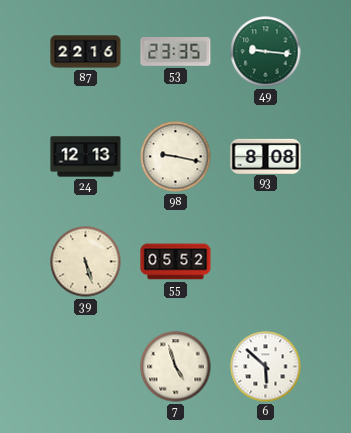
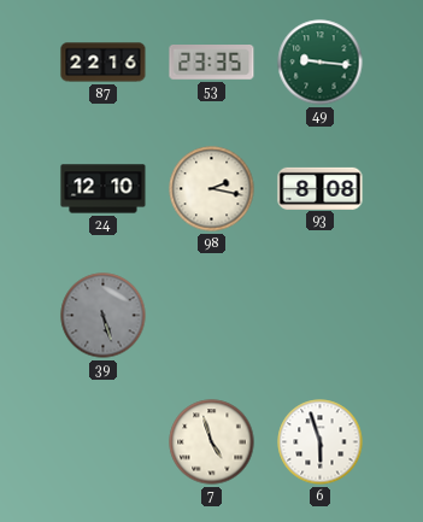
24: 12:13 -> 12:10 (104, 189)
98: 9:17 -> 2:17 (212, 189)
39 dial: cream -> grey (104, 316)
55: 05:52 -> none (176, 262)
6: 5:52 -> 5:57 (321, 442)
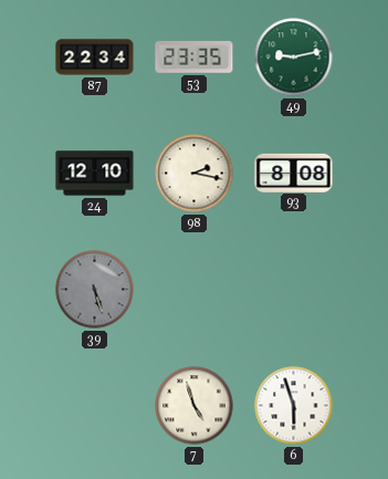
87: 22:16 -> 22:34 (95, 58)
49: 9:16 -> 9:13 (294, 58)
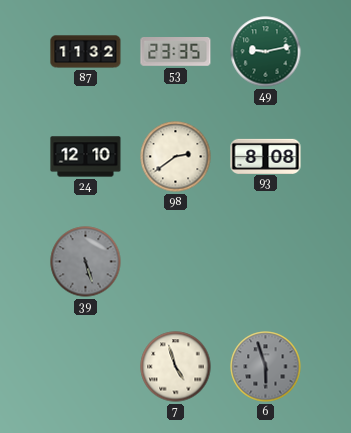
87: 22:34 -> 11:32 (86, 52)
98: 2:17 -> 2:39 (176, 157)
6 dial: white -> grey (266, 367)
